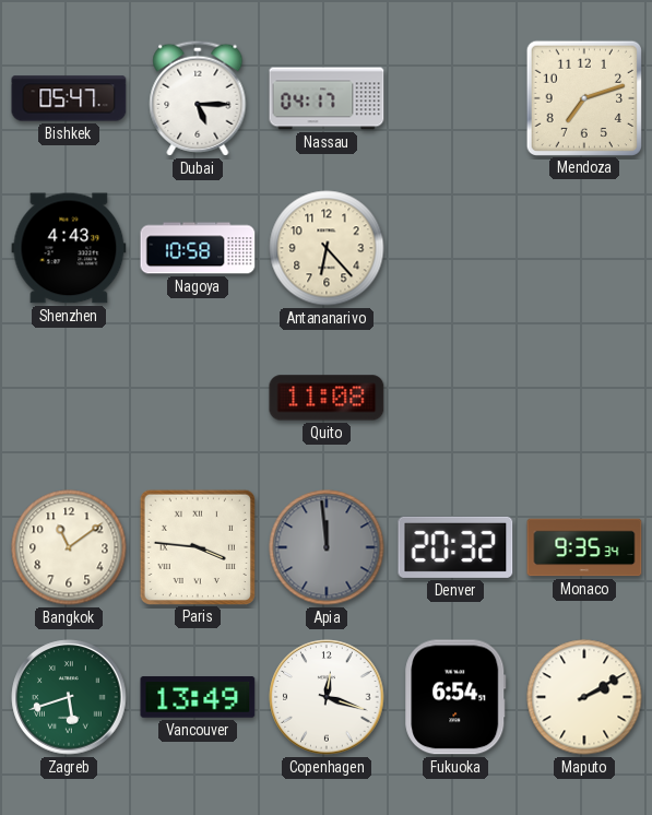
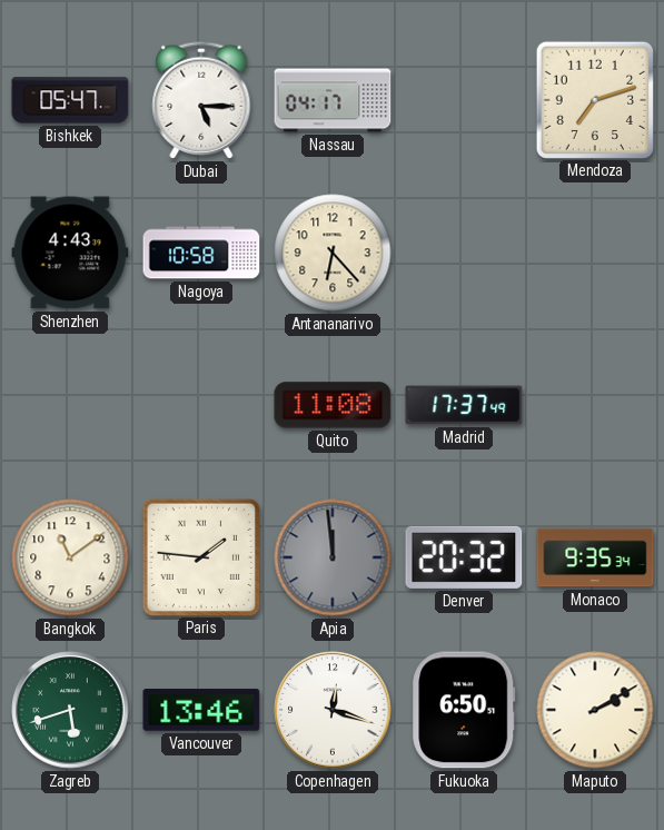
Madrid: none -> 17:37 (464, 405)
Paris: 3:46 -> 1:46 (200, 556)
Vancouver: 13:49 -> 13:46 (201, 710)
Fukuoka: 6:54 -> 6:50 (464, 710)
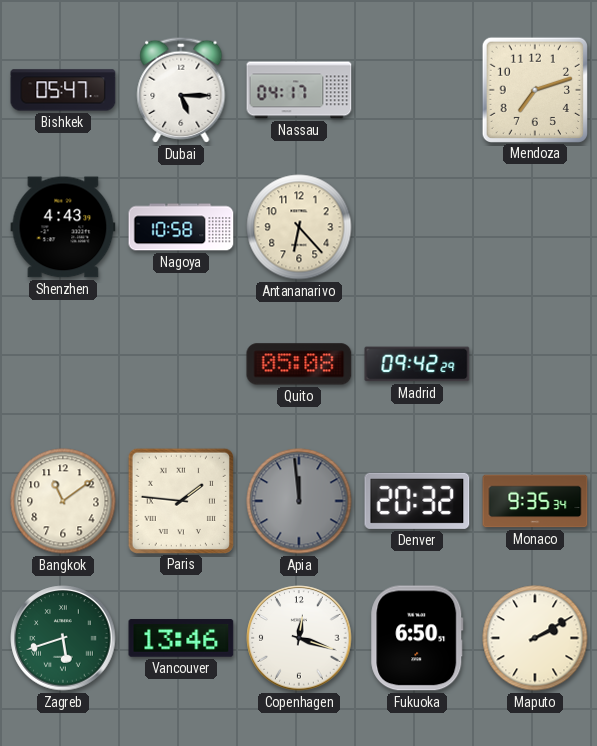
Quito: 11:08 -> 05:08 (299, 364)
Madrid: 17:37 -> 09:42 (417, 364)
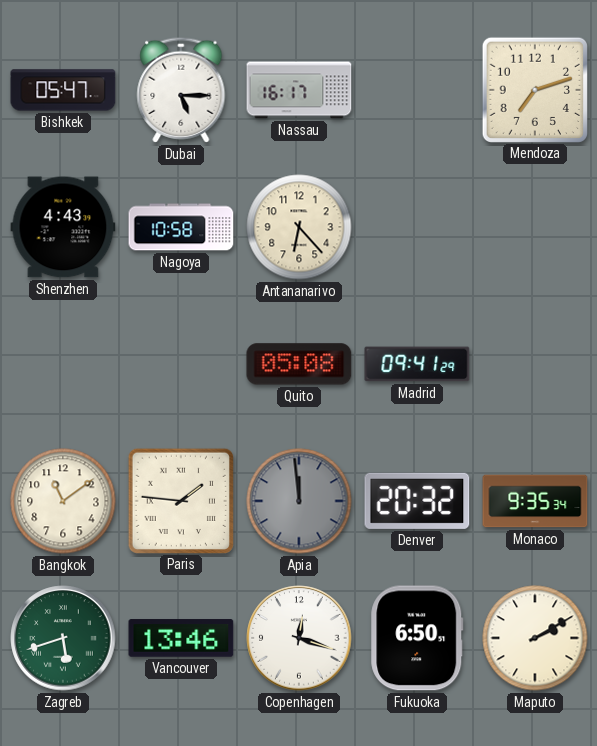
Nassau: 04:17 -> 16:17 (299, 90)
Madrid: 09:42 -> 09:41 (417, 364)
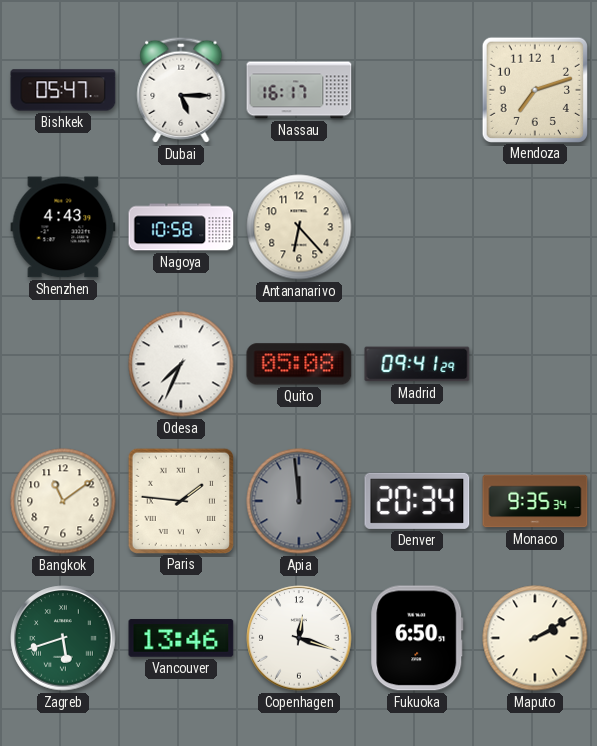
Odesa: none -> 7:34 (181, 364)
Denver: 20:32 -> 20:34 (417, 501)
